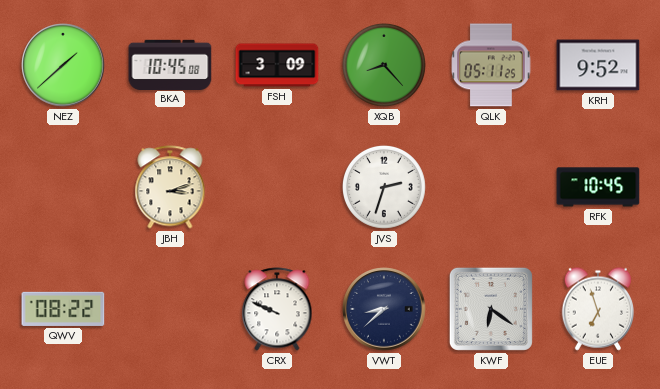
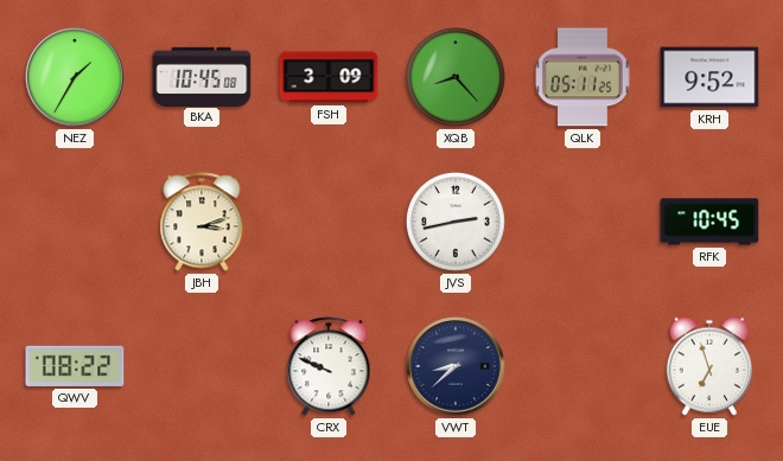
NEZ: 1:38 -> 1:35 (75, 77)
JVS: 2:33 -> 2:43 (456, 222)
KWF: 6:21 -> none (491, 309)
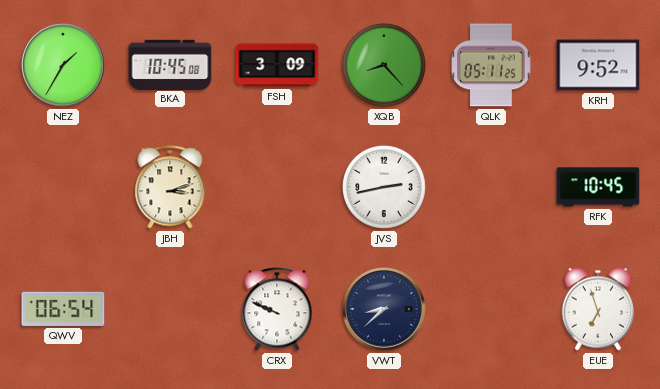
QWV: 08:22 -> 06:54 (63, 309)
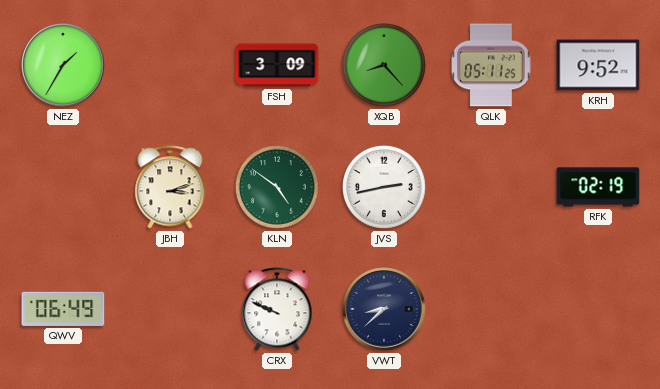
BKA: 10:45 -> none (170, 64)
KLN: none -> 4:51 (277, 187)
RFK: 10:45 -> 02:19 (598, 187)
QWV: 06:54 -> 06:49 (63, 309)
EUE: 6:57 -> none (597, 309)
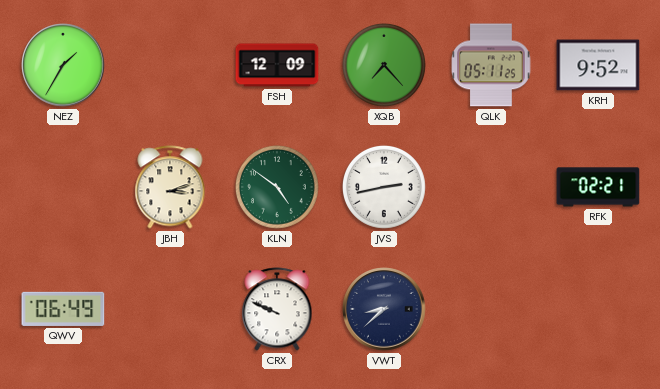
FSH: 3:09 -> 12:09 (277, 65)
XQB: 8:23 -> 7:23 (384, 65)
RFK: 02:19 -> 02:21 (598, 187)
